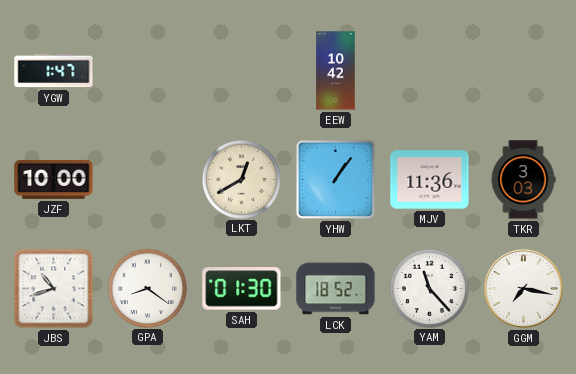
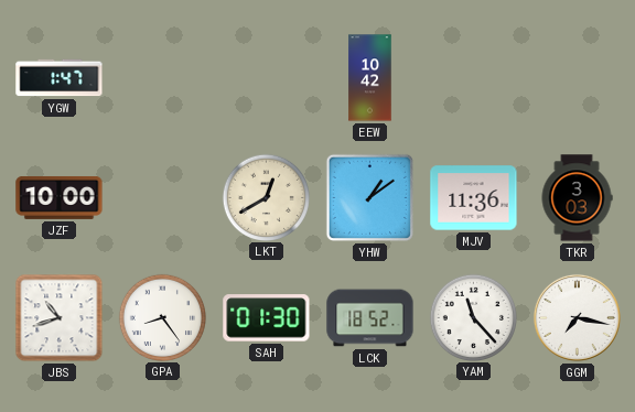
YHW: 1:06 -> 1:09 (369, 197)
GPA: 8:21 -> 8:24 (162, 317)
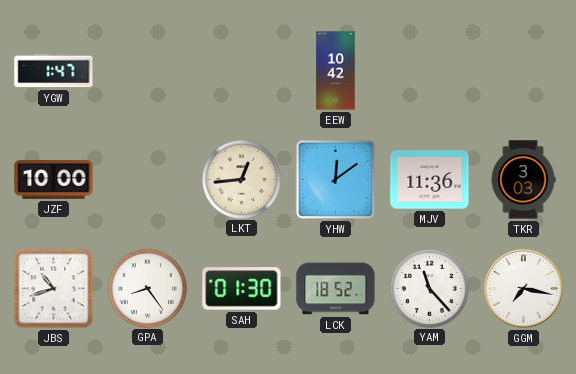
LKT: 12:40 -> 12:44 (241, 179)
YHW: 1:09 -> 12:09 (335, 179)
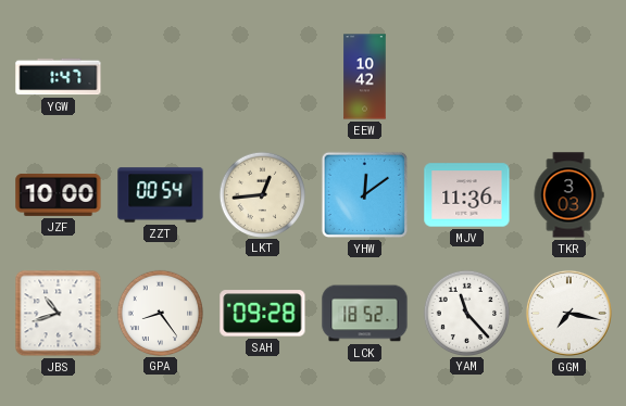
ZZT: none -> 00:54 (161, 195)
SAH: 01:30 -> 09:28 (263, 314)
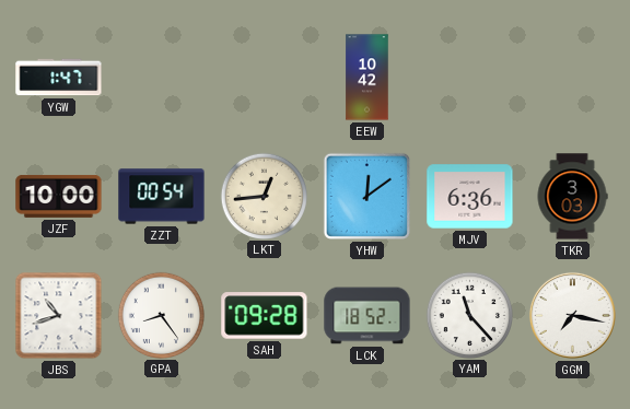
MJV: 11:36 -> 6:36 (470, 197)
